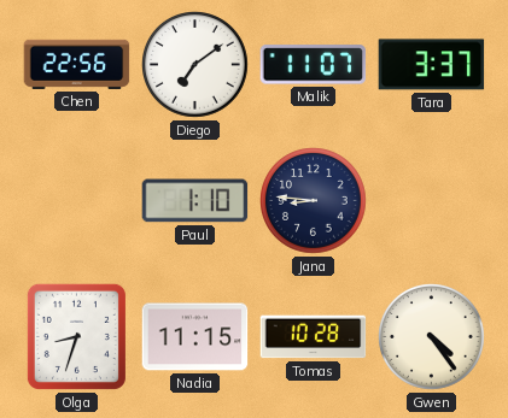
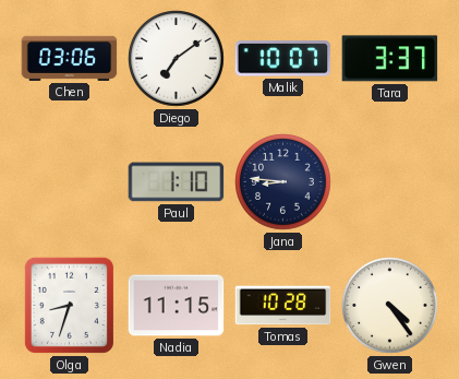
Chen: 22:56 -> 03:06 (70, 58)
Malik: 11:07 -> 10:07 (283, 59)
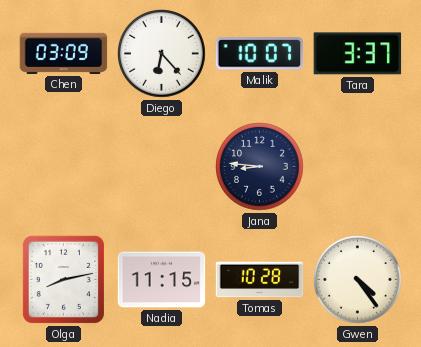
Chen: 03:06 -> 03:09 (64, 53)
Diego: 7:09 -> 6:23 (162, 54)
Paul: 1:10 -> none (177, 182)
Olga: 8:33 -> 8:13 (63, 279)
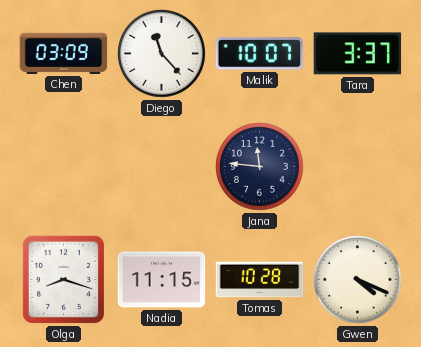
Diego: 6:23 -> 11:23 (162, 54)
Jana: 8:46 -> 11:46 (260, 167)
Olga: 8:13 -> 8:18 (63, 279)
Gwen: 4:24 -> 4:19 (358, 280)
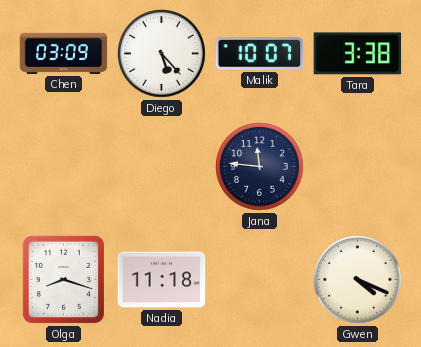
Diego: 11:23 -> 5:23 (162, 54)
Tara: 3:37 -> 3:38 (358, 54)
Nadia: 11:15 -> 11:18 (162, 280)
Tomas: 10:28 -> none (260, 280)
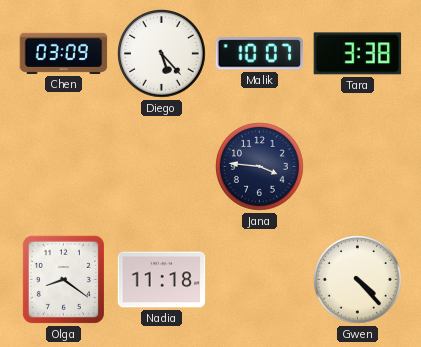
Jana: 11:46 -> 3:46 (260, 167)
Olga: 8:18 -> 8:21 (63, 279)
Gwen: 4:19 -> 4:23 (358, 280)
